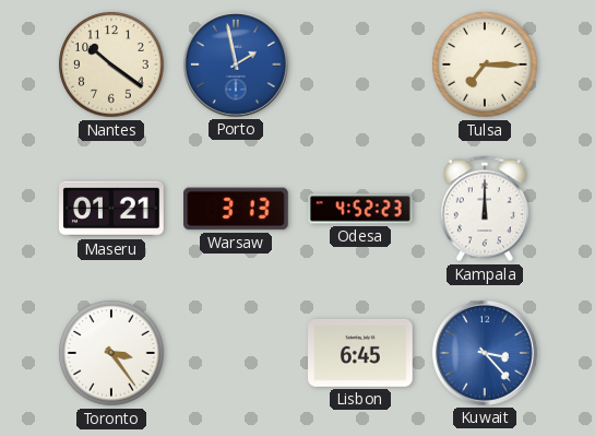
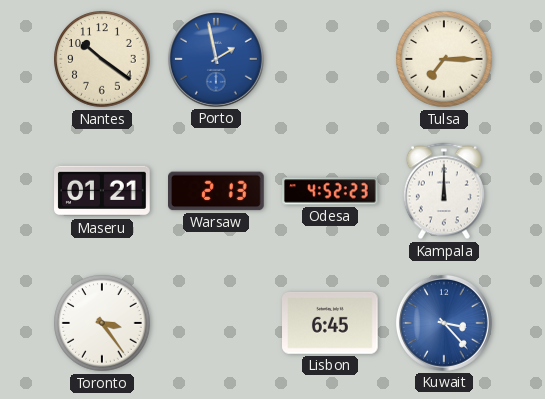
Warsaw: 3:13 -> 2:13 (217, 191)
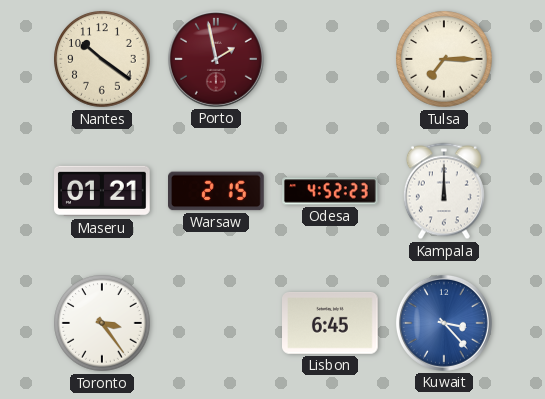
Porto dial: blue -> burgundy (216, 59)
Warsaw: 2:13 -> 2:15 (217, 191)
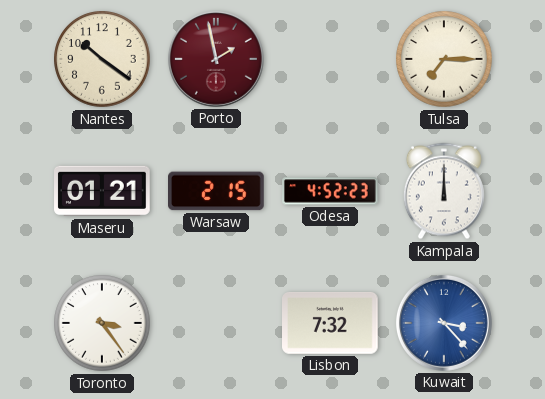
Lisbon: 6:45 -> 7:32 (331, 324)
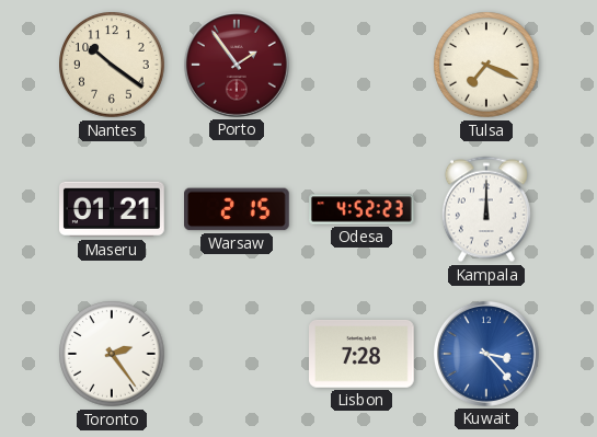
Porto: 1:58 -> 1:54 (237, 65)
Tulsa: 7:15 -> 7:19 (486, 65)
Toronto: 3:24 -> 2:24 (112, 354)
Lisbon: 7:32 -> 7:28 (363, 355)
